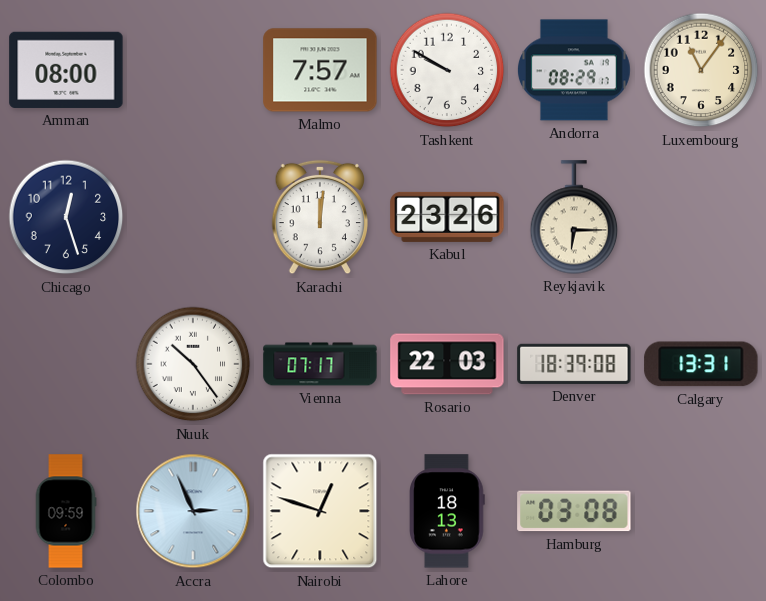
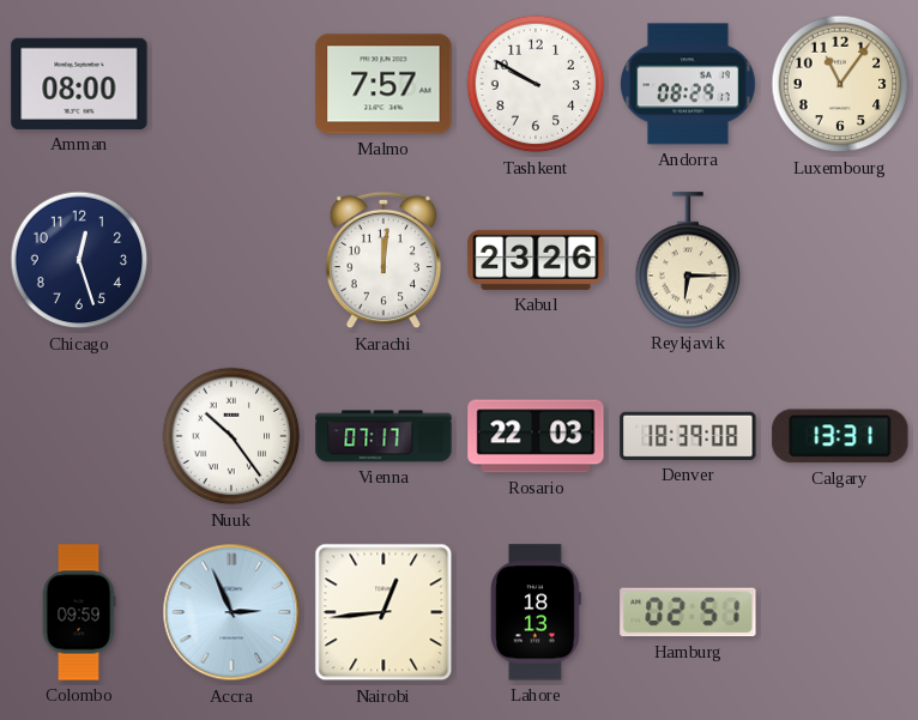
Nairobi: 12:48 -> 12:44 (383, 612)
Hamburg: 03:08 -> 02:51 (688, 612)
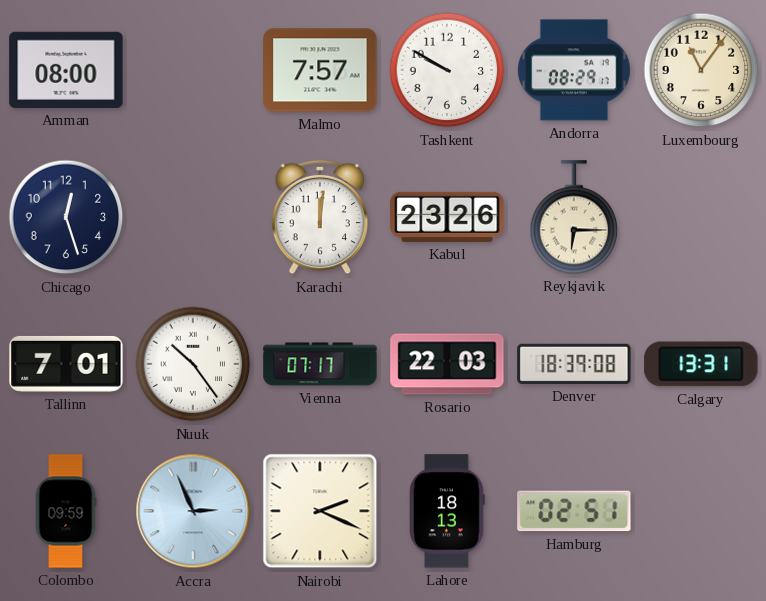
Tallinn: none -> 7:01 (66, 364)
Nairobi: 12:44 -> 2:19 (320, 511)
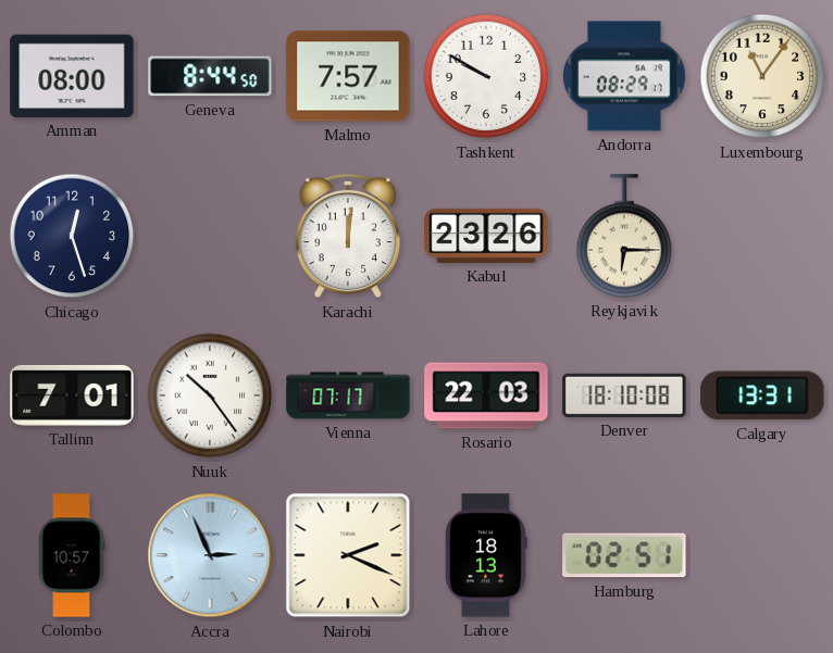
Geneva: none -> 8:44 (210, 76)
Denver: 18:39 -> 18:10 (624, 395)
Colombo: 09:59 -> 10:57 (72, 555)
